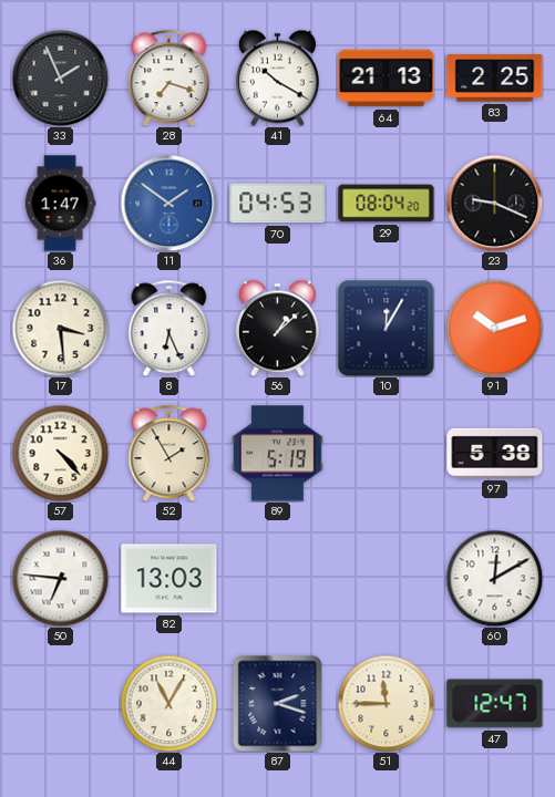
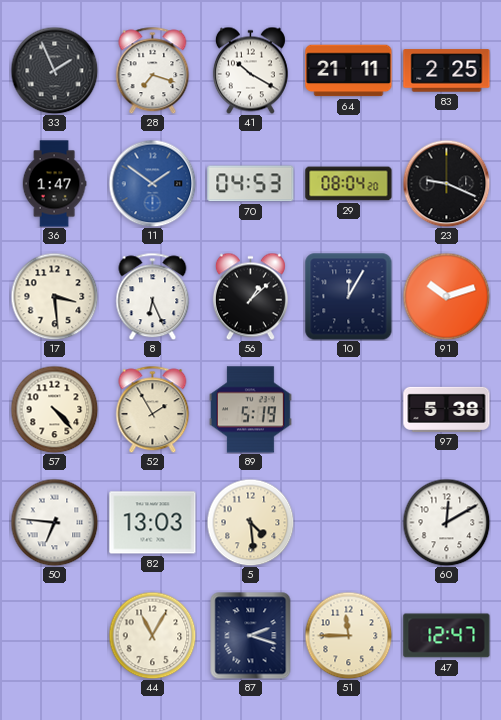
64: 21:13 -> 21:11 (349, 71)
5: none -> 4:29 (250, 522)
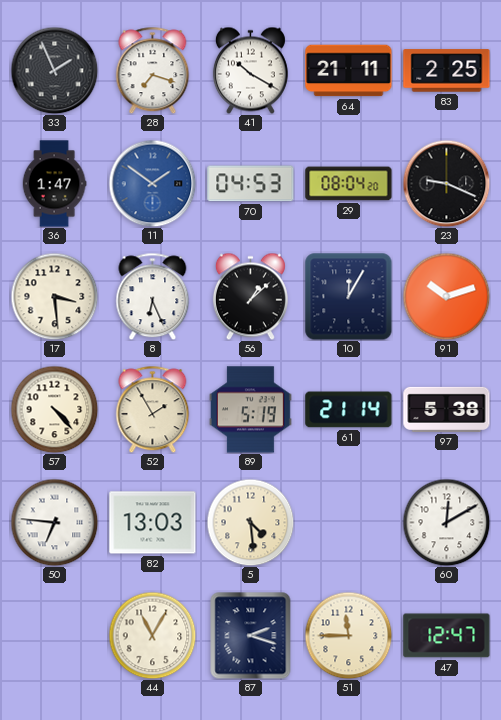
61: none -> 21:14 (349, 410)
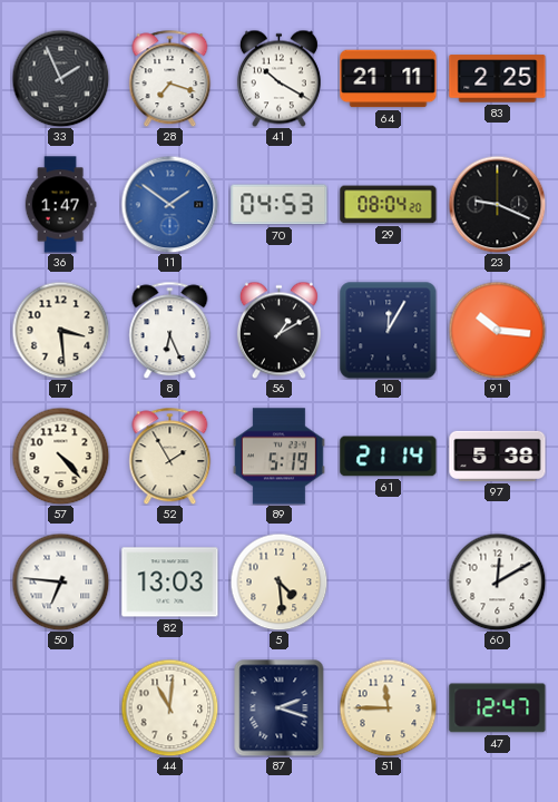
56: 1:08 -> 1:10 (278, 330)
91: 10:12 -> 10:16 (497, 330)
44: 11:05 -> 11:01 (169, 707)
